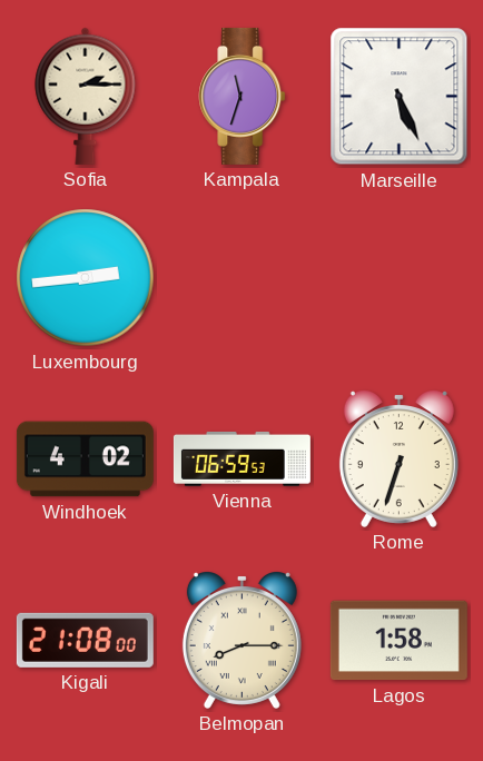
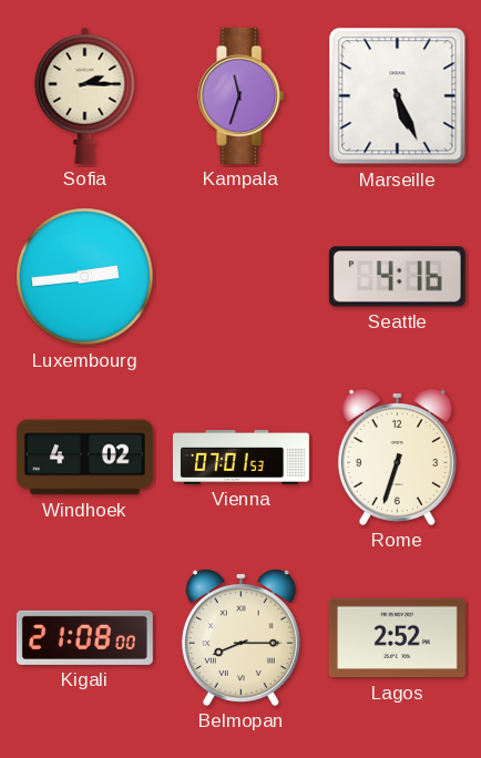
Seattle: none -> 4:16 (397, 277)
Vienna: 06:59 -> 07:01 (240, 457)
Lagos: 1:58 -> 2:52 (397, 638)
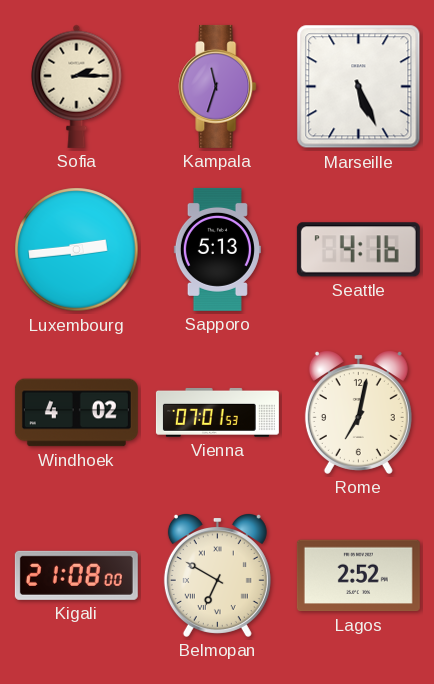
Sapporo: none -> 5:13 (217, 249)
Rome: 6:33 -> 7:02 (358, 413)
Belmopan: 8:15 -> 6:50 (217, 576)
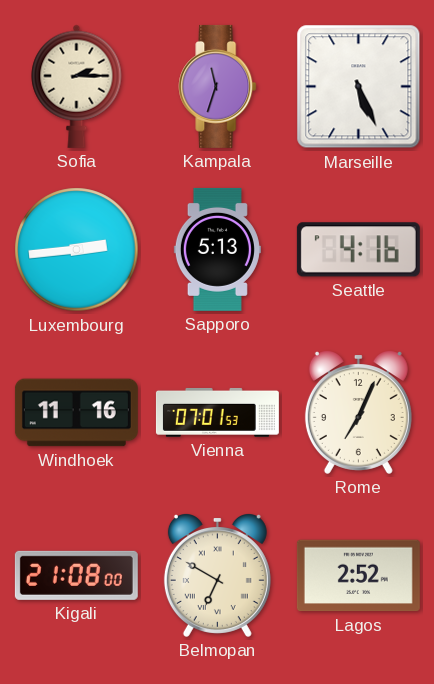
Windhoek: 4:02 -> 11:16 (76, 413)
Rome: 7:02 -> 7:04 (358, 413)
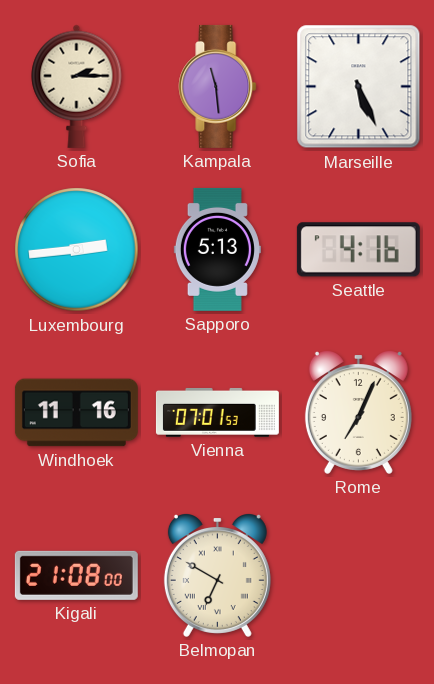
Kampala: 11:33 -> 11:29 (218, 86)
Lagos: 2:52 -> none (358, 576)
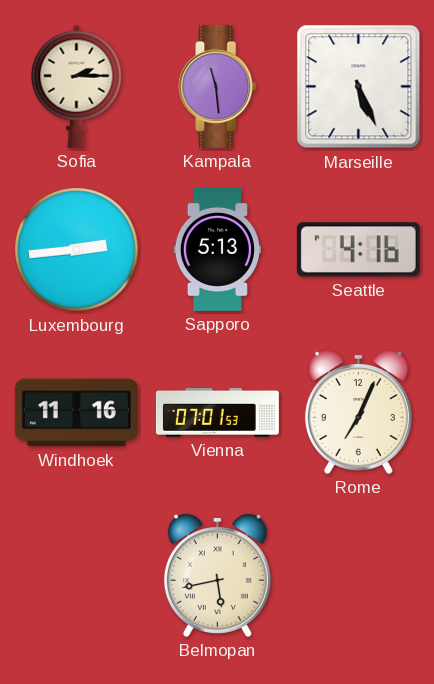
Kigali: 21:08 -> none (76, 575)
Belmopan: 6:50 -> 5:43 (217, 576)
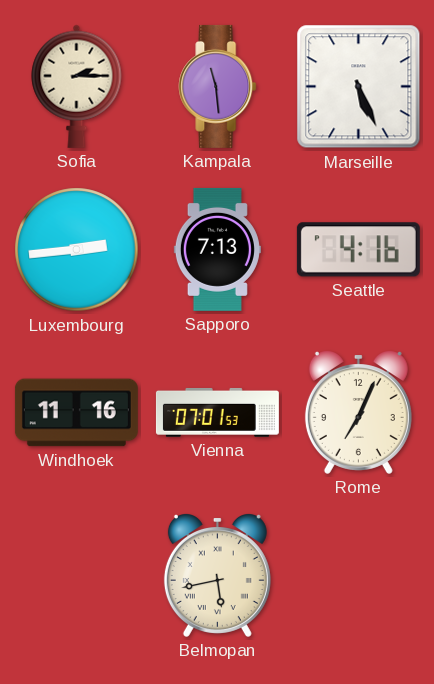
Sapporo: 5:13 -> 7:13 (217, 249)
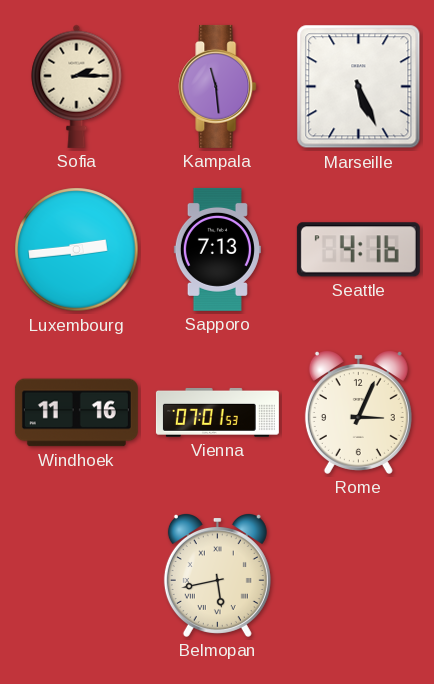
Rome: 7:04 -> 3:04 (358, 413)
